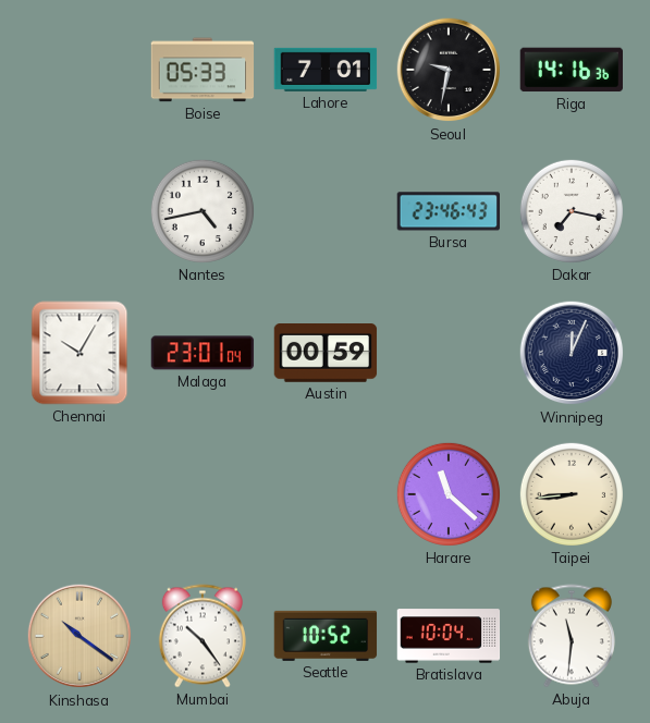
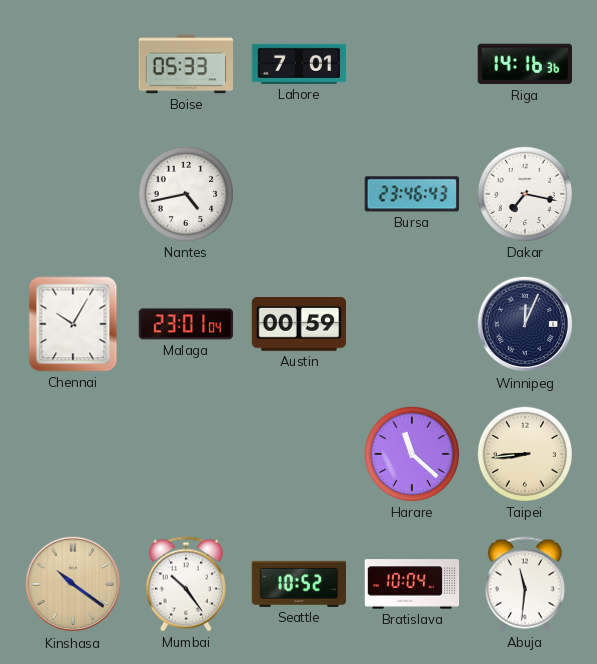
Seoul: 9:32 -> none (449, 70)
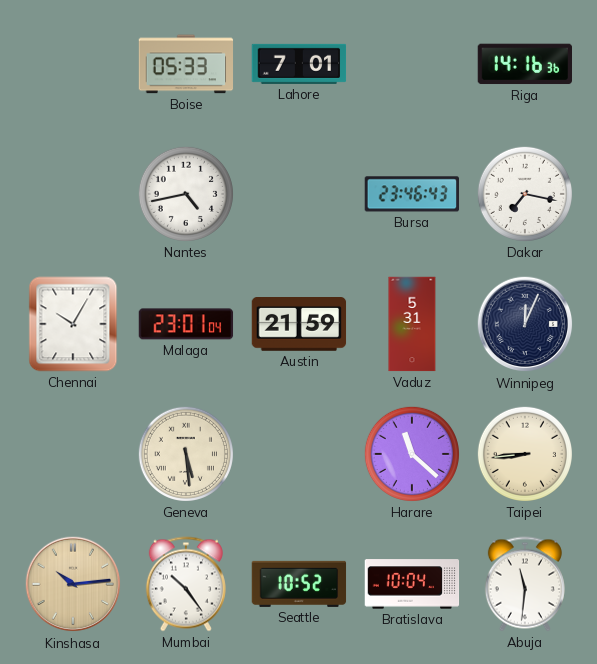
Austin: 00:59 -> 21:59 (299, 325)
Vaduz: none -> 5:31 (412, 324)
Geneva: none -> 5:29 (186, 454)
Kinshasa: 10:21 -> 10:14 (73, 584)
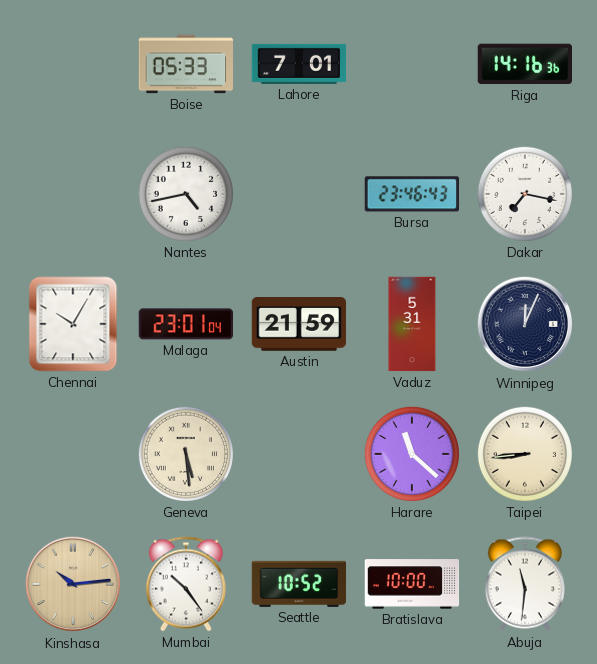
Bratislava: 10:04 -> 10:00 (412, 584)
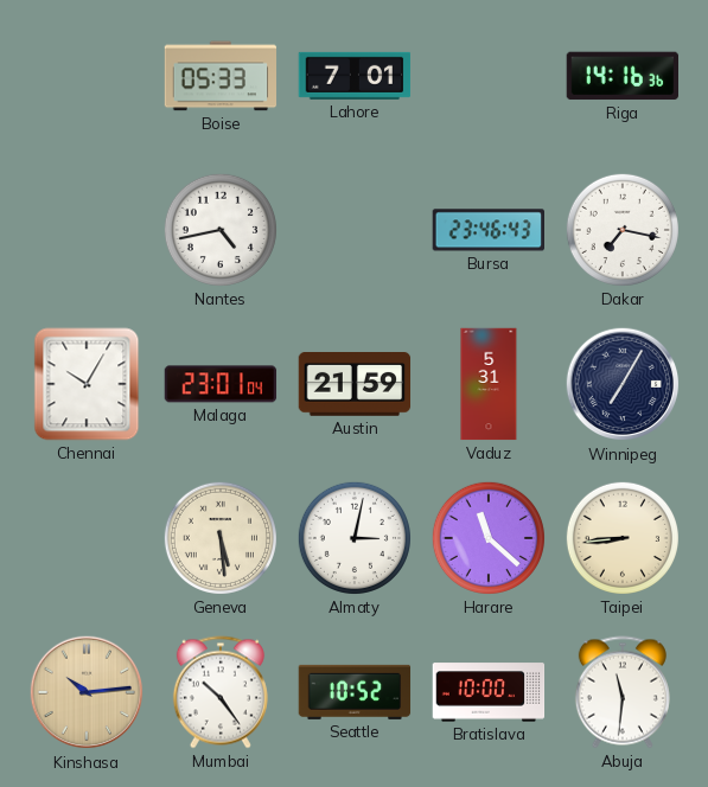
Winnipeg: 12:04 -> 7:05 (623, 384)
Almaty: none -> 3:02 (355, 538)
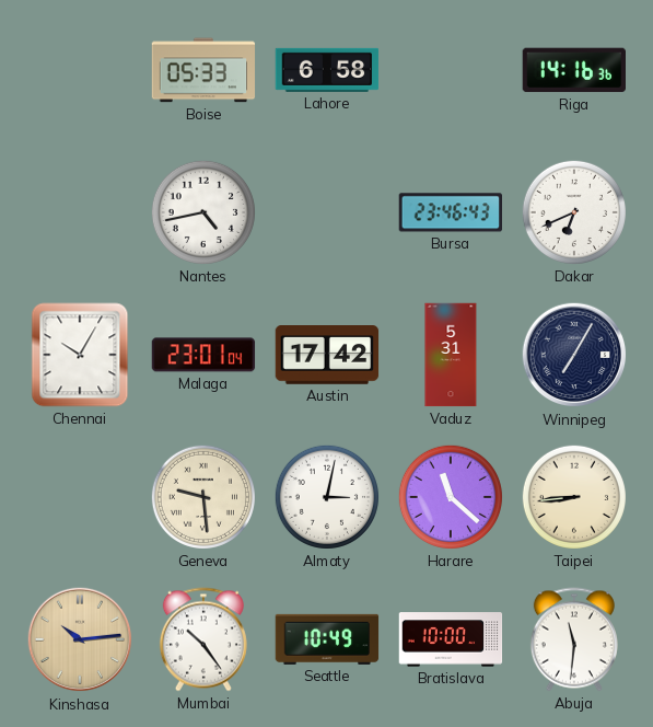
Lahore: 7:01 -> 6:58 (327, 70)
Dakar: 7:17 -> 6:41 (574, 212)
Austin: 21:59 -> 17:42 (327, 356)
Geneva: 5:29 -> 9:29 (203, 497)
Seattle: 10:52 -> 10:49 (327, 639)
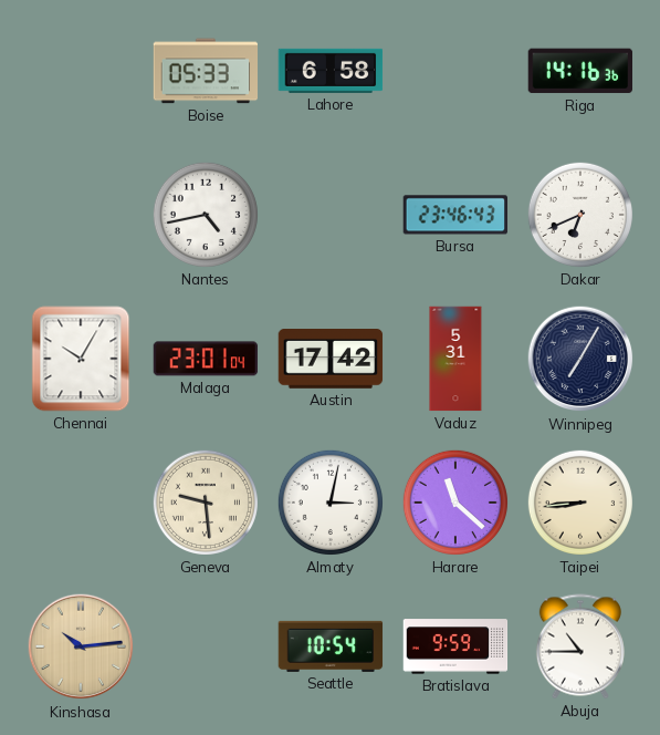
Mumbai: 10:24 -> none (203, 639)
Seattle: 10:49 -> 10:54 (331, 646)
Bratislava: 10:00 -> 9:59 (455, 646)
Abuja: 11:31 -> 10:45 (580, 646)
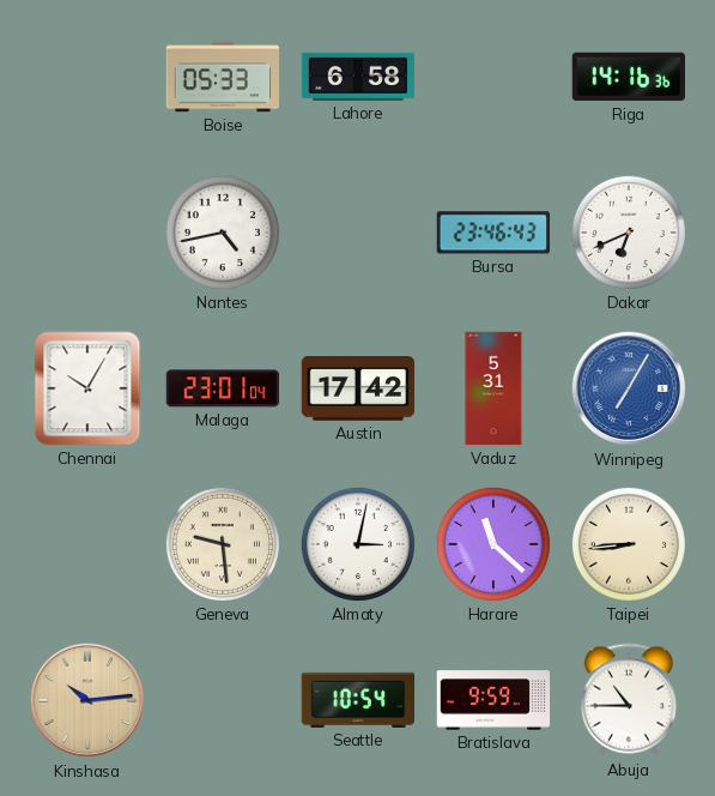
Winnipeg dial: navy -> blue (629, 388)
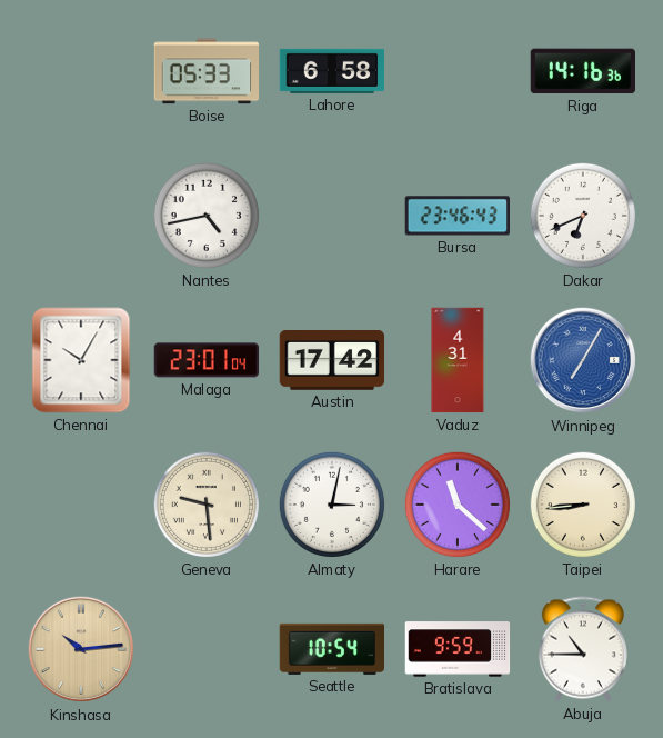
Vaduz: 5:31 -> 4:31 (458, 360)
